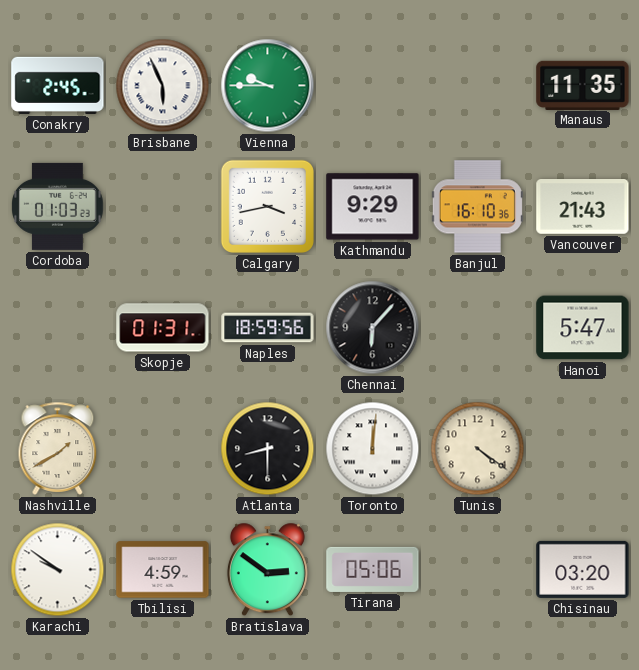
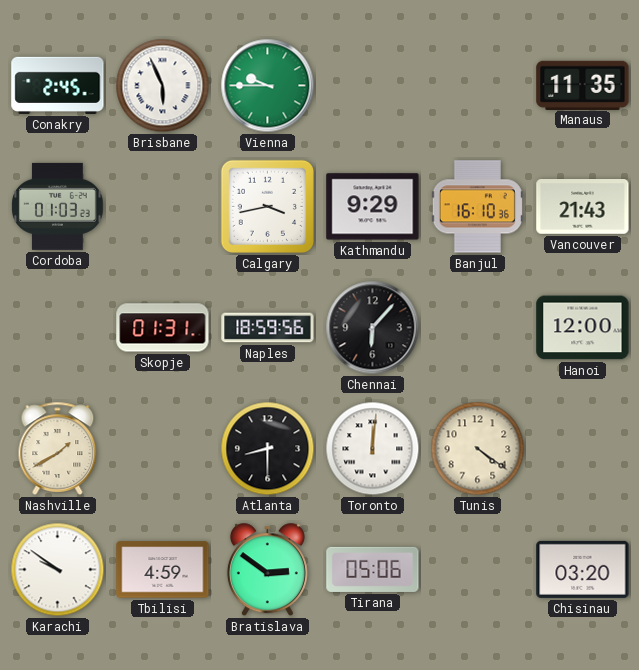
Hanoi: 5:47 -> 12:00 (583, 328)
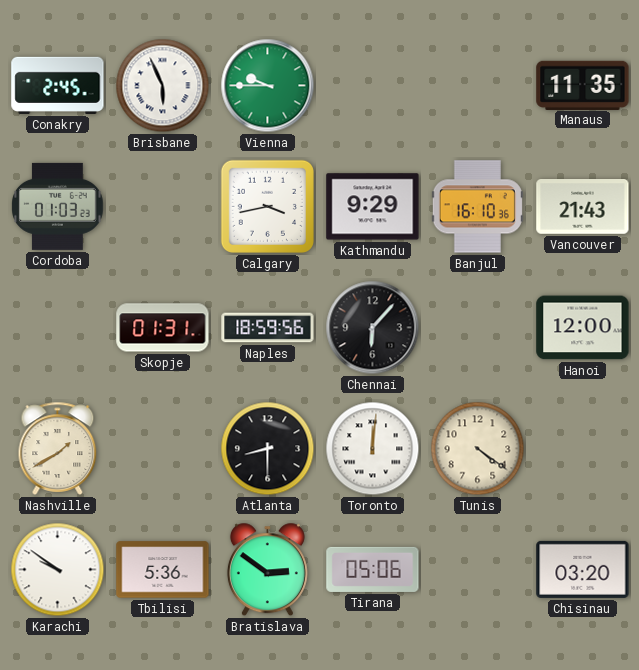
Tbilisi: 4:59 -> 5:36 (163, 570)
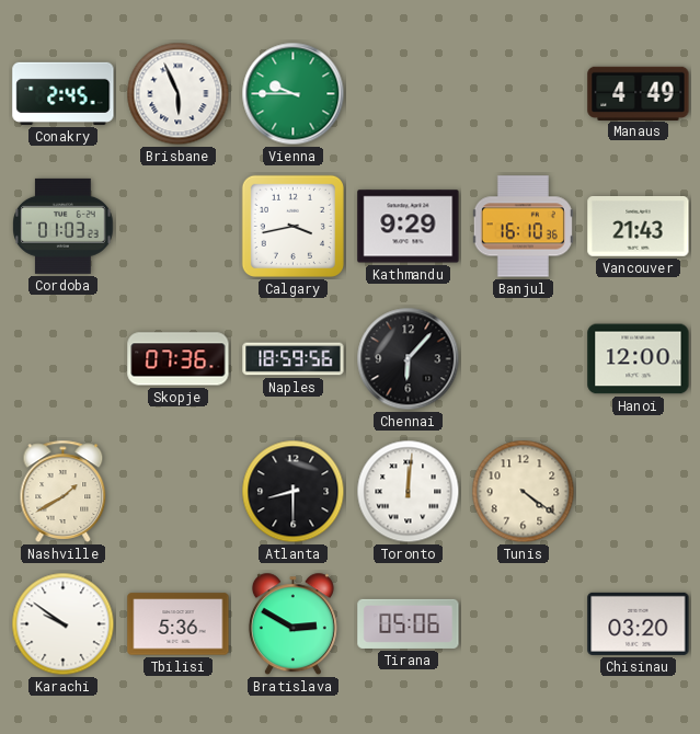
Manaus: 11:35 -> 4:49 (639, 93)
Skopje: 01:31 -> 07:36 (179, 359)
Bratislava: 2:51 -> 2:50 (292, 624)
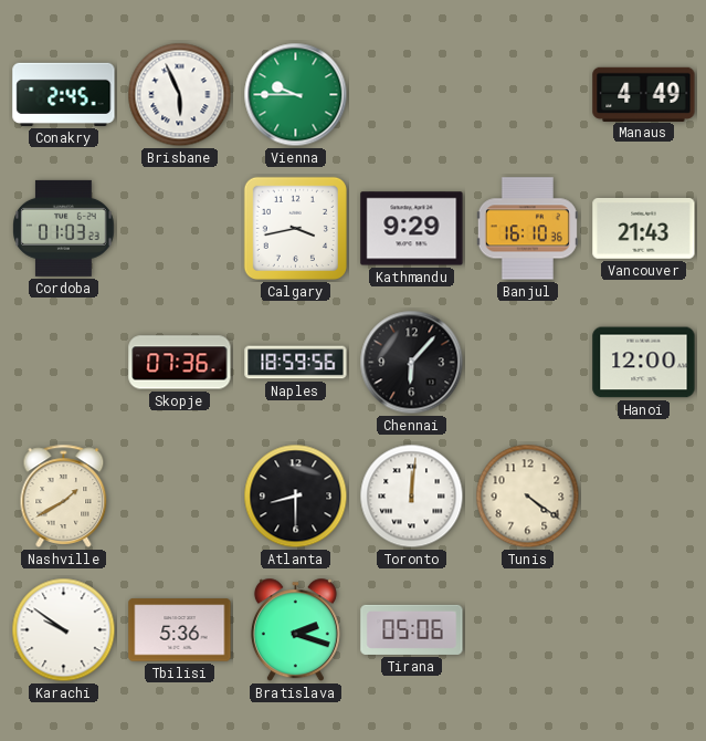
Bratislava: 2:50 -> 2:18 (295, 630)
Chisinau: 03:20 -> none (639, 623)
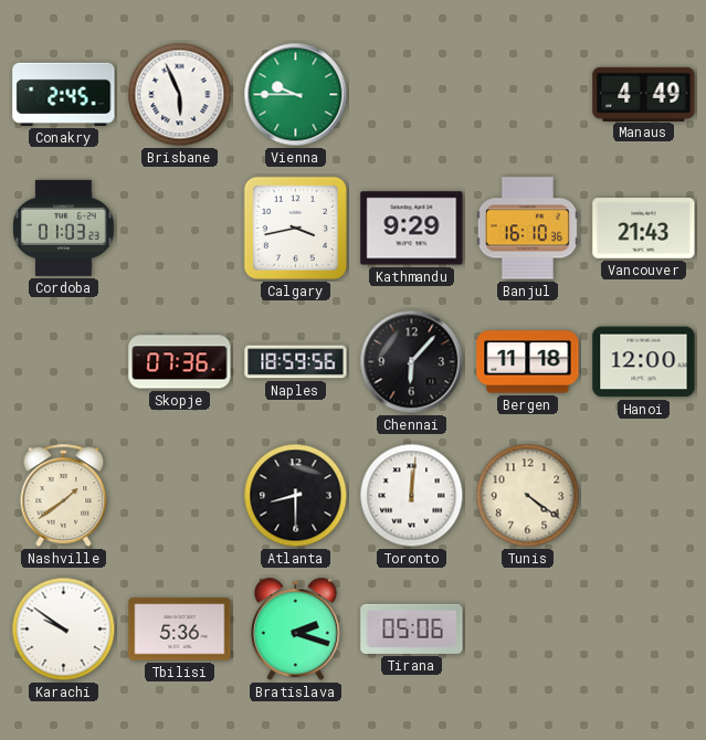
Bergen: none -> 11:18 (528, 362)
Nashville: 1:40 -> 1:39 (64, 495)
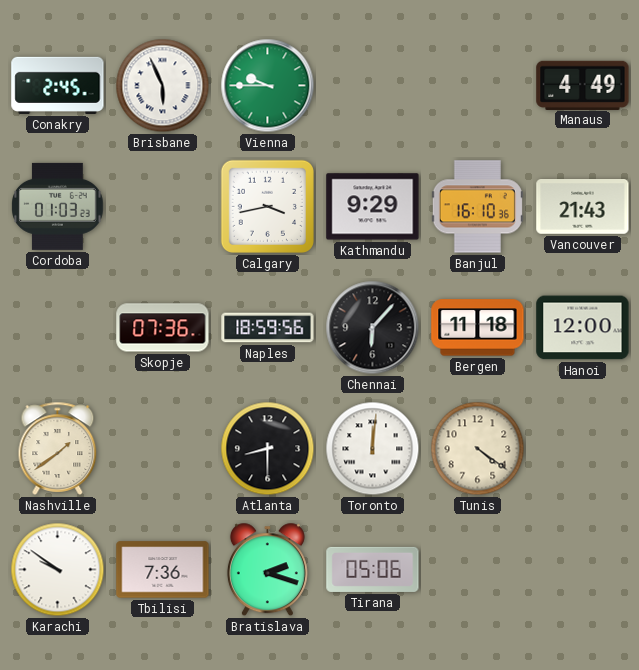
Tbilisi: 5:36 -> 7:36 (163, 570)
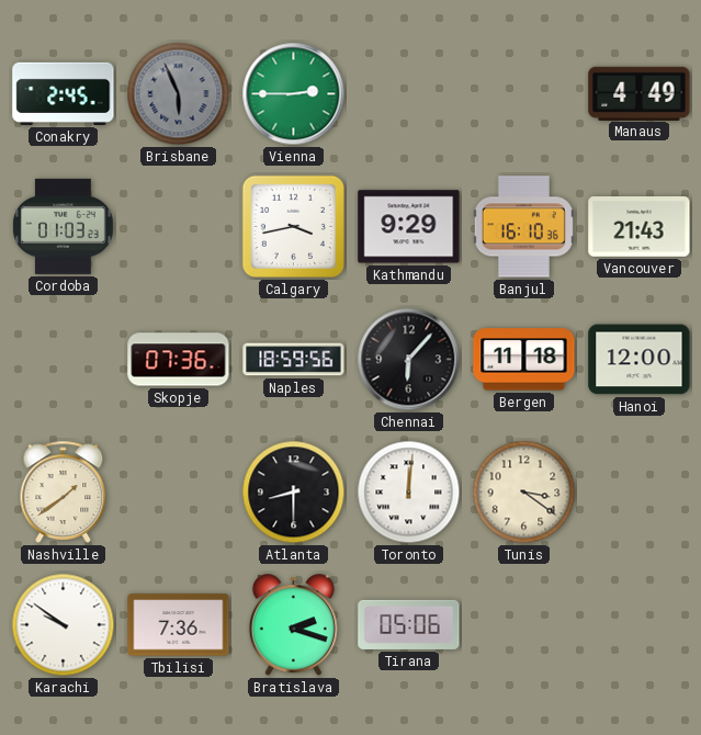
Brisbane dial: white -> grey (179, 94)
Vienna: 9:45 -> 2:45 (294, 94)
Tunis: 4:21 -> 3:21 (524, 493)
